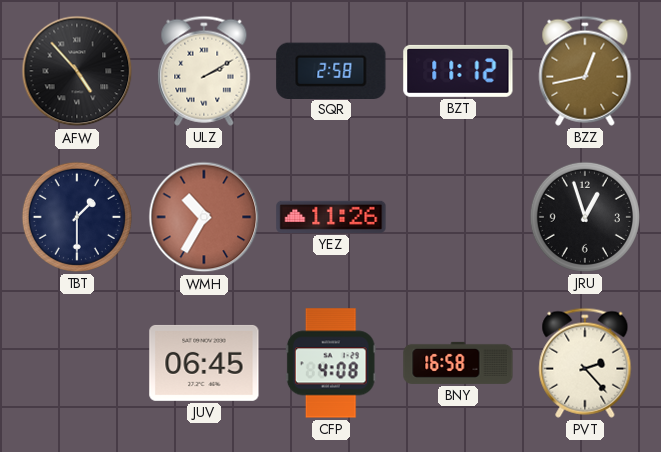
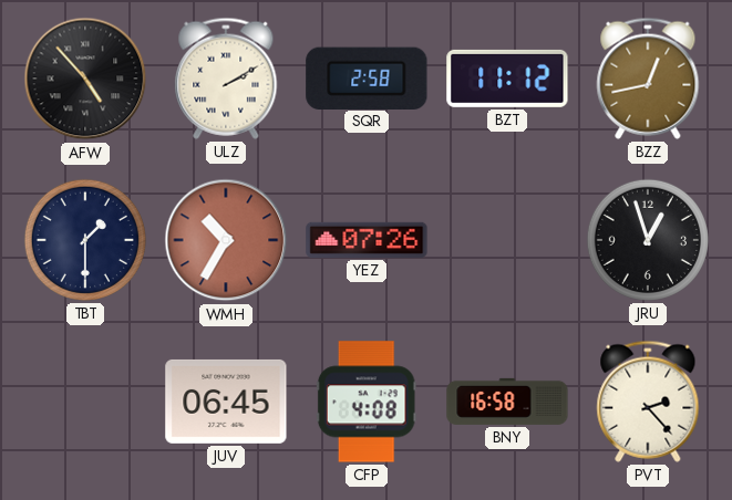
YEZ: 11:26 -> 07:26 (367, 240)
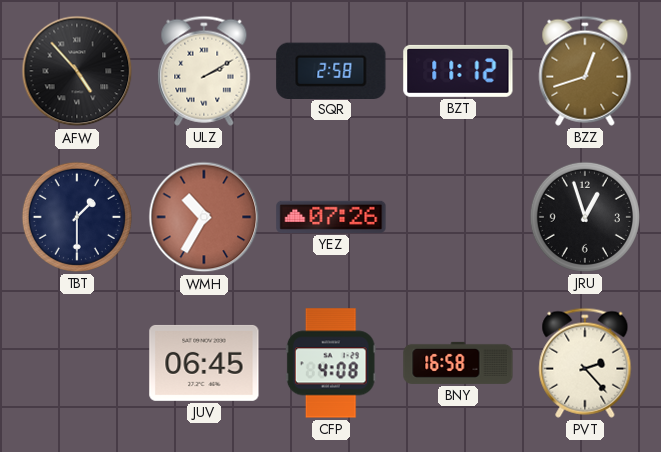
BZZ: 12:43 -> 12:42 (585, 71)
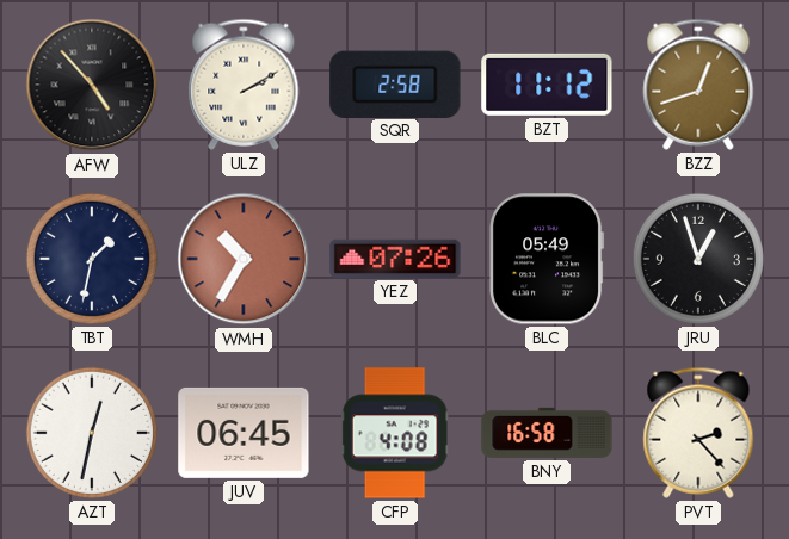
TBT: 1:30 -> 1:32 (92, 259)
BLC: none -> 05:49 (548, 259)
AZT: none -> 12:32 (92, 433)
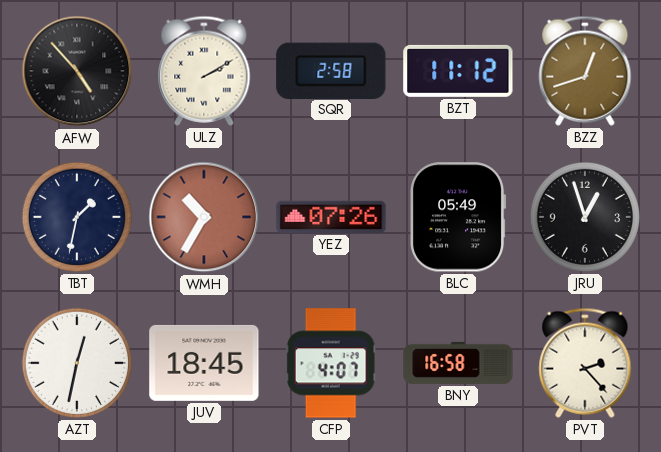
JUV: 06:45 -> 18:45 (204, 363)
CFP: 4:08 -> 4:07 (331, 363)
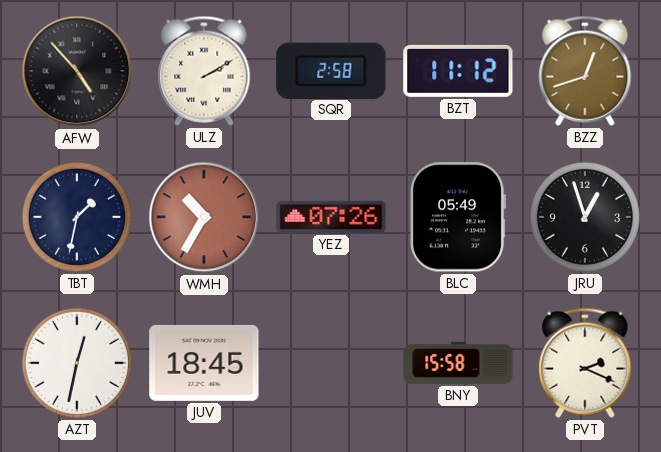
CFP: 4:07 -> none (331, 363)
BNY: 16:58 -> 15:58 (458, 363)
PVT: 2:23 -> 2:19 (585, 363)
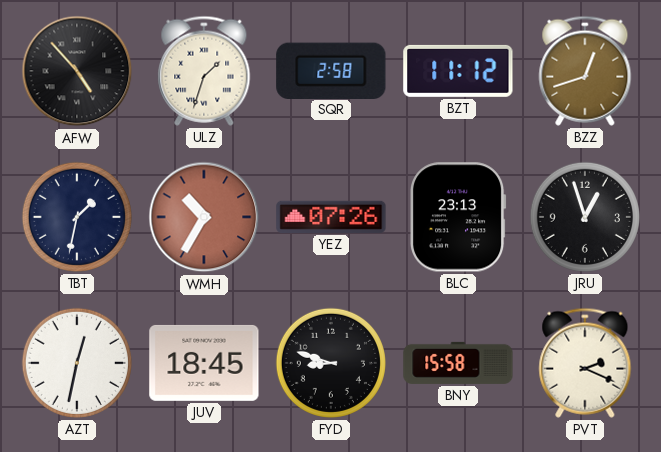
ULZ: 2:10 -> 1:33 (204, 71)
BLC: 05:49 -> 23:13 (459, 217)
FYD: none -> 8:48 (331, 363)
